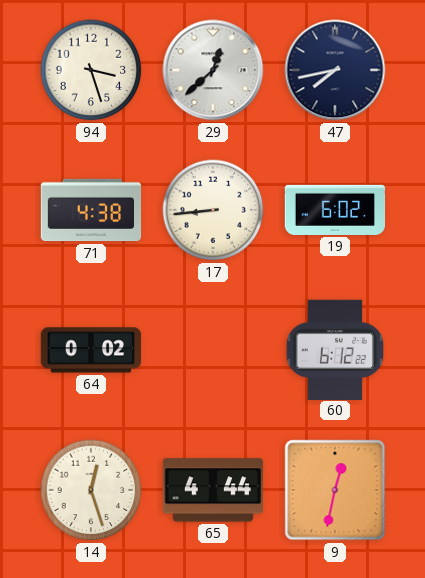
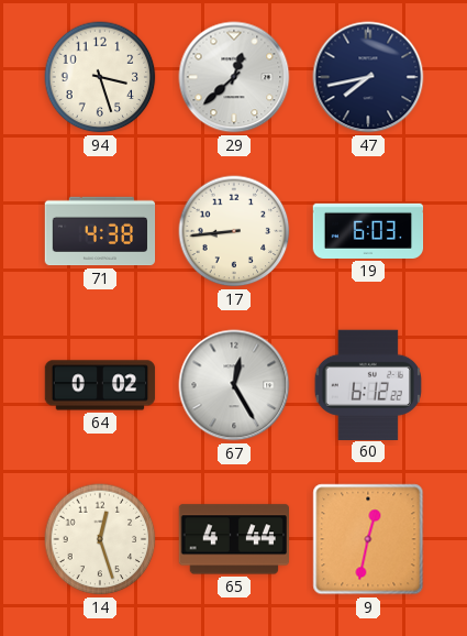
19: 6:02 -> 6:03 (368, 231)
67: none -> 12:25 (234, 385)
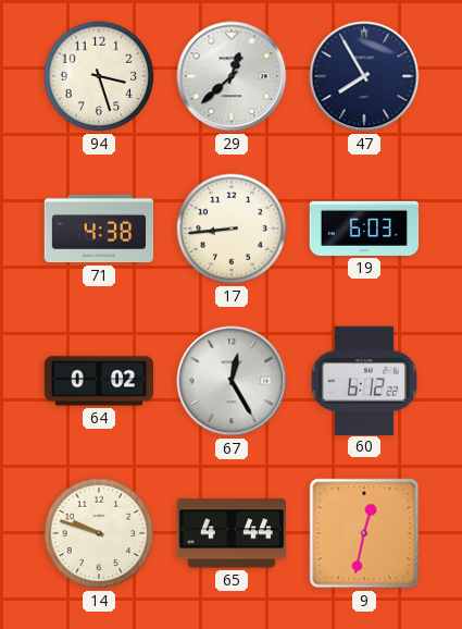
47: 7:43 -> 7:55 (364, 76)
14: 12:27 -> 9:48 (99, 533)
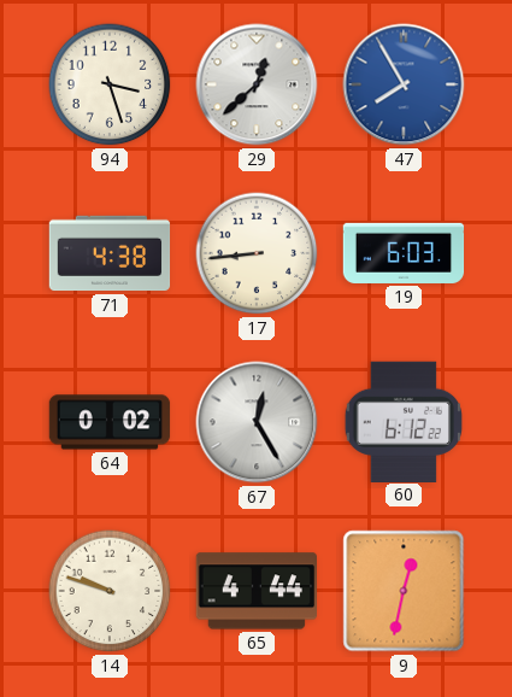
47 dial: navy -> blue (404, 84)
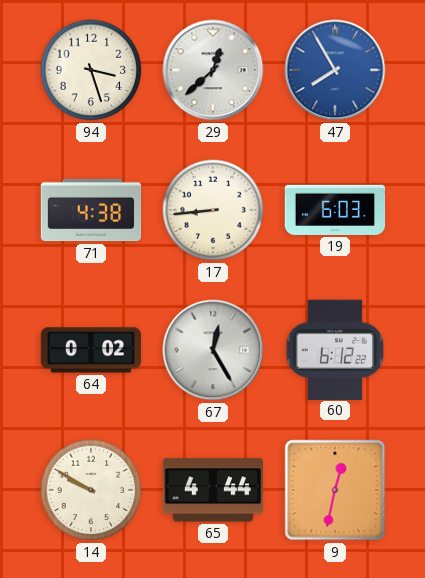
14: 9:48 -> 9:50 (91, 490)
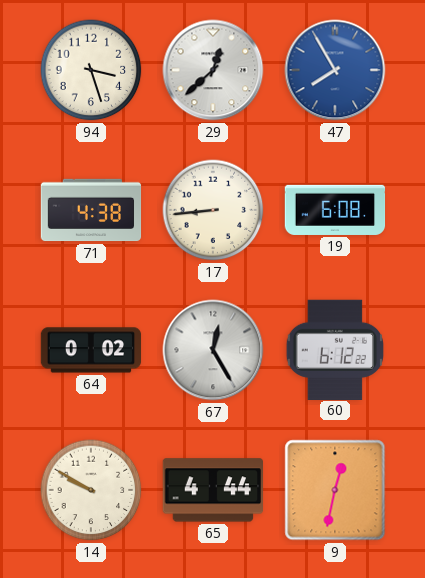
19: 6:03 -> 6:08 (335, 210)
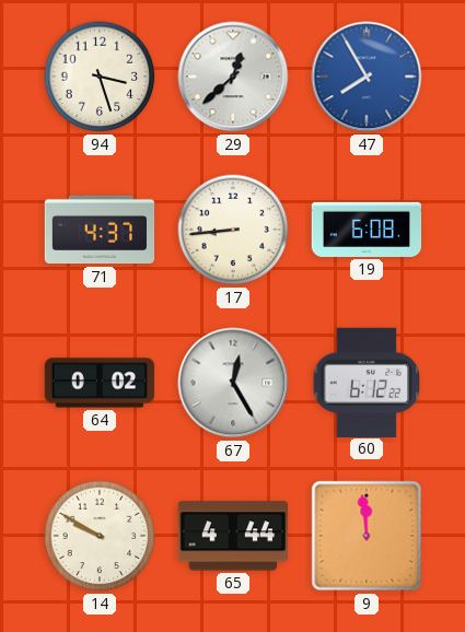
71: 4:38 -> 4:37 (100, 230)
9: 12:32 -> 11:59 (367, 536)
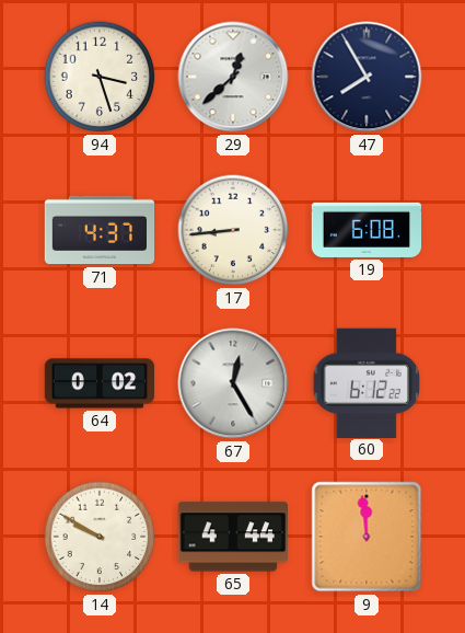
47 dial: blue -> navy (367, 77)
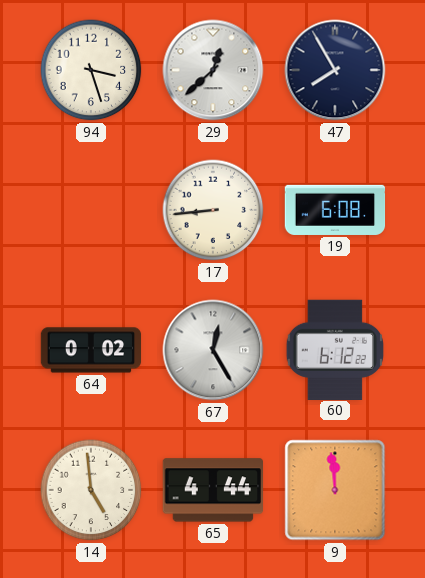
71: 4:37 -> none (100, 230)
14: 9:50 -> 4:59 (91, 490)
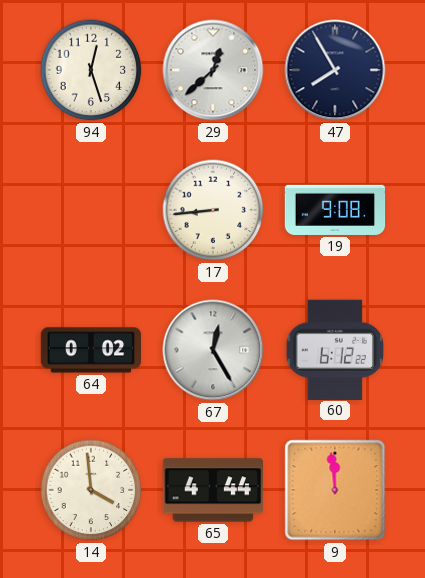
94: 3:27 -> 12:27 (91, 70)
19: 6:08 -> 9:08 (335, 210)
14: 4:59 -> 3:59 (91, 490)
